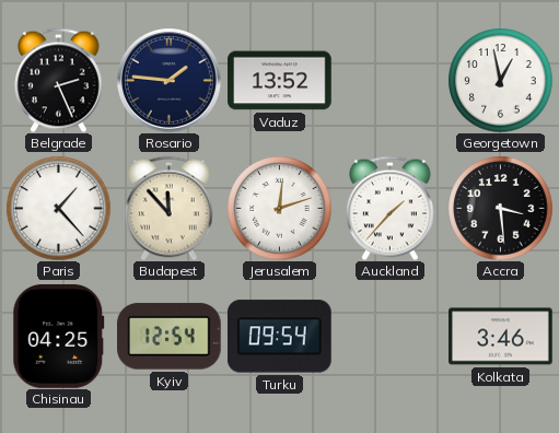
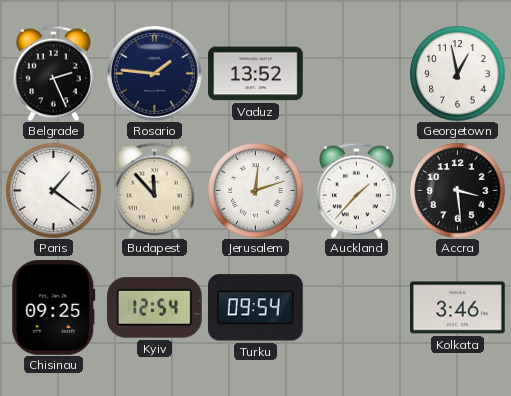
Paris: 1:23 -> 1:21 (53, 190)
Chisinau: 04:25 -> 09:25 (54, 308)
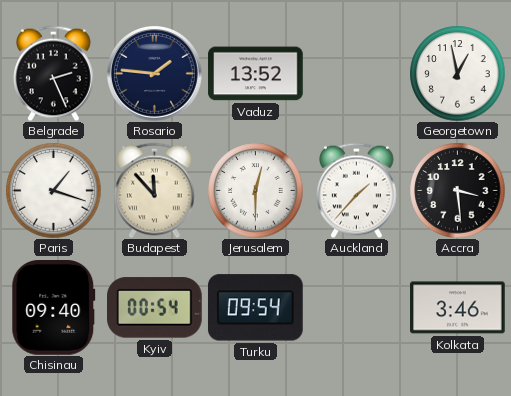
Paris: 1:21 -> 1:18 (53, 190)
Jerusalem: 12:12 -> 12:30 (255, 190)
Chisinau: 09:25 -> 09:40 (54, 308)
Kyiv: 12:54 -> 00:54 (155, 308)
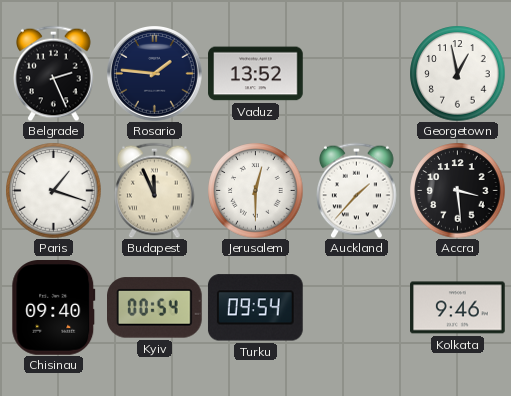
Budapest: 11:53 -> 11:56 (155, 190)
Kolkata: 3:46 -> 9:46 (458, 308)
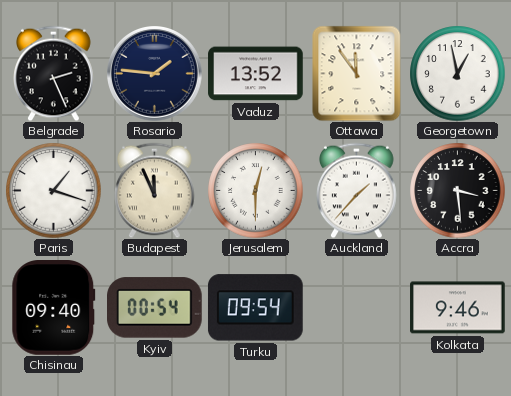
Ottawa: none -> 11:54 (357, 73)
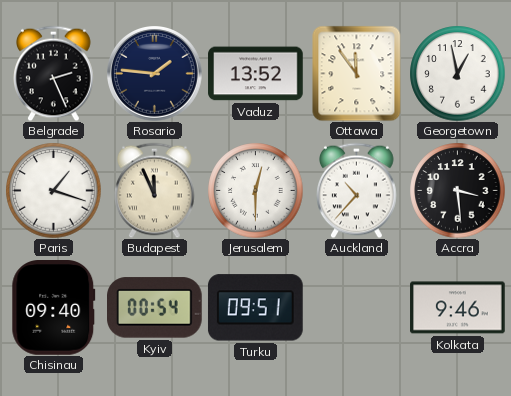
Auckland: 1:37 -> 10:37 (357, 190)
Turku: 09:54 -> 09:51 (255, 308)
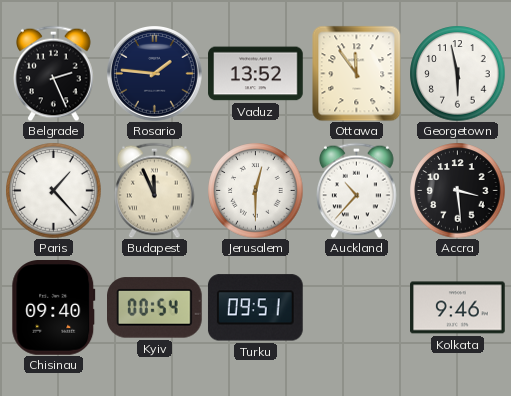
Georgetown: 12:58 -> 5:58 (457, 73)
Paris: 1:18 -> 1:23 (53, 190)
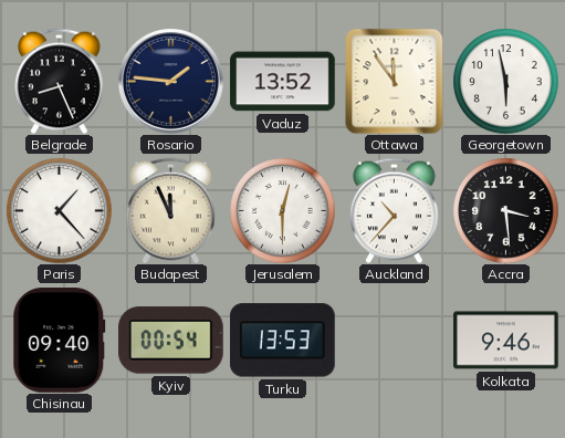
Belgrade: 2:26 -> 8:26 (60, 81)
Turku: 09:51 -> 13:53 (282, 341)
